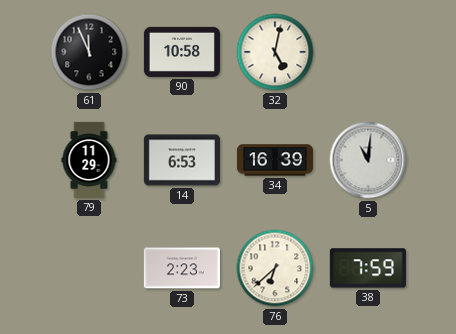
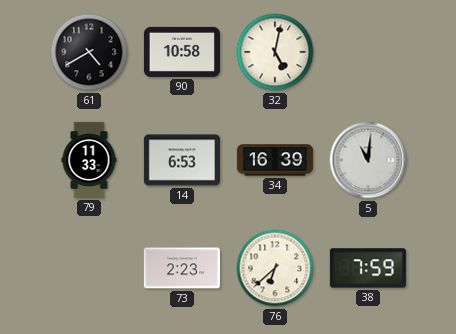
61: 11:56 -> 4:40 (89, 52)
79: 11:29 -> 11:33 (89, 160)
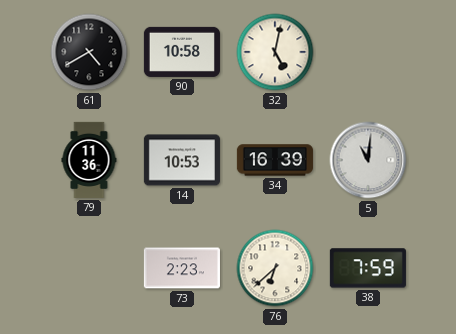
79: 11:33 -> 11:36 (89, 160)
14: 6:53 -> 10:53 (182, 160)
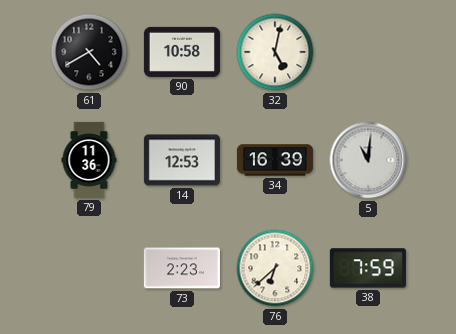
14: 10:53 -> 12:53 (182, 160)
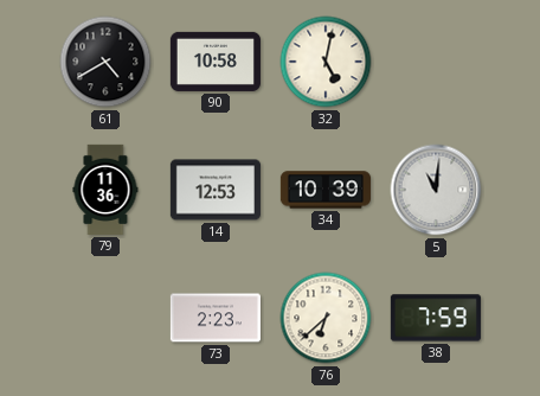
34: 16:39 -> 10:39 (326, 190)
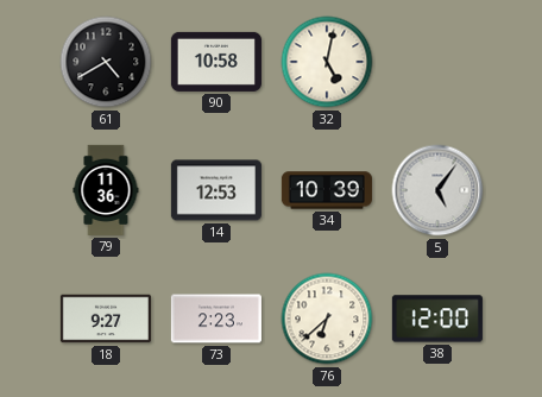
5: 11:01 -> 5:06 (437, 190)
18: none -> 9:27 (106, 319)
38: 7:59 -> 12:00 (437, 319)
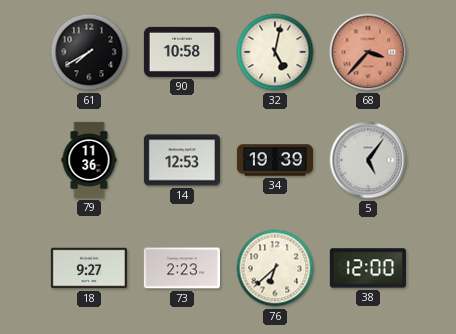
61: 4:40 -> 7:40 (89, 52)
68: none -> 3:37 (368, 52)
34: 10:39 -> 19:39 (275, 160)
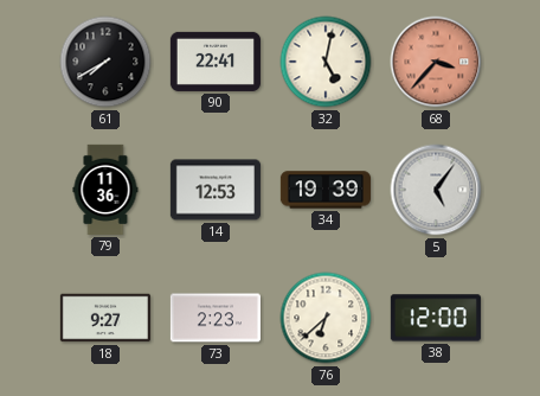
90: 10:58 -> 22:41 (216, 62)
